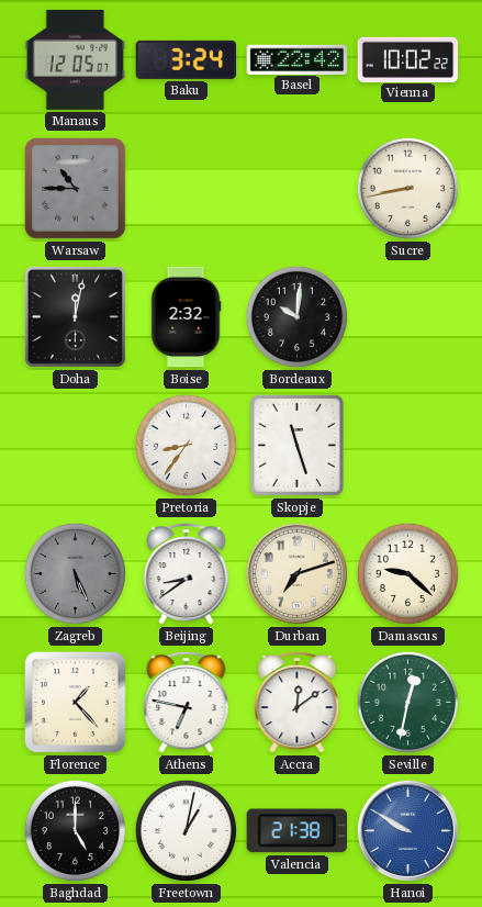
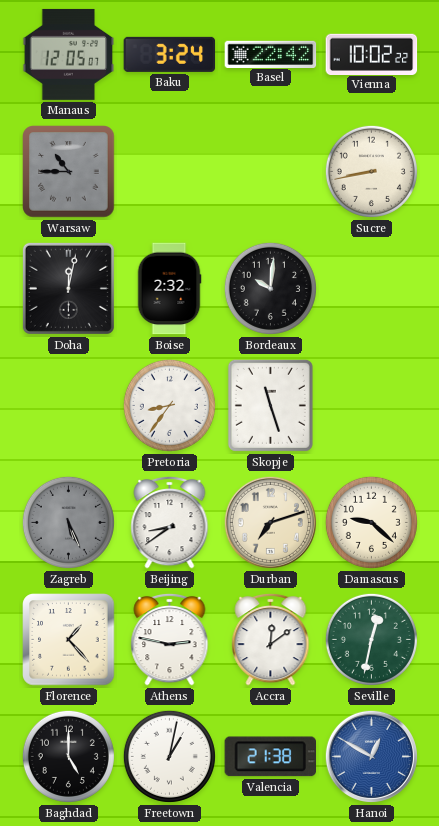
Athens: 6:47 -> 2:47 (170, 639)
Hanoi: 9:50 -> 12:50 (371, 756)
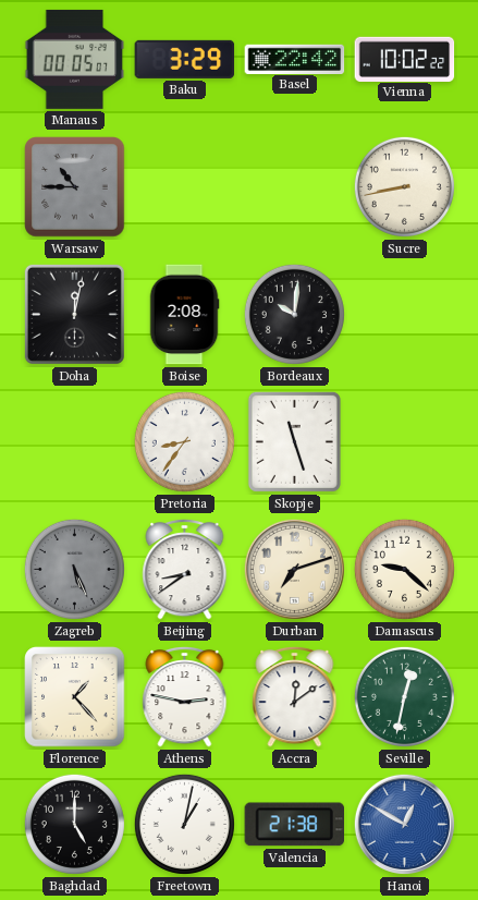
Manaus: 12:05 -> 00:05 (75, 59)
Baku: 3:24 -> 3:29 (185, 59)
Boise: 2:32 -> 2:08 (184, 315)
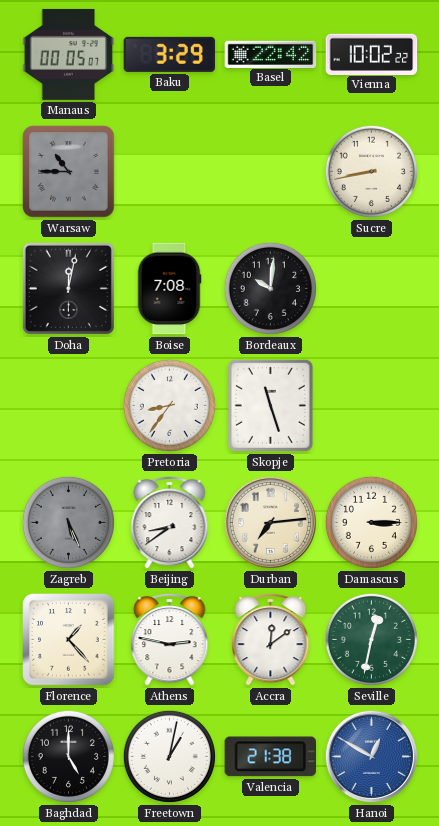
Boise: 2:08 -> 7:08 (169, 289)
Durban: 7:12 -> 7:14 (270, 522)
Damascus: 9:22 -> 3:15 (371, 522)
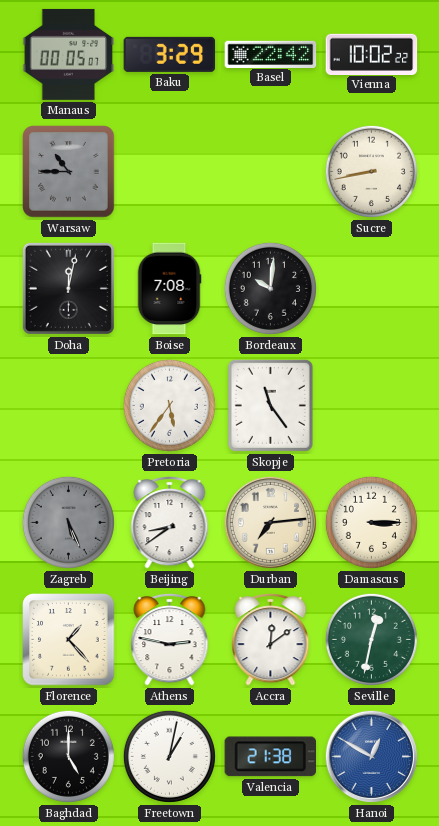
Pretoria: 8:36 -> 5:36 (169, 405)
Skopje: 11:27 -> 11:24 (270, 405)
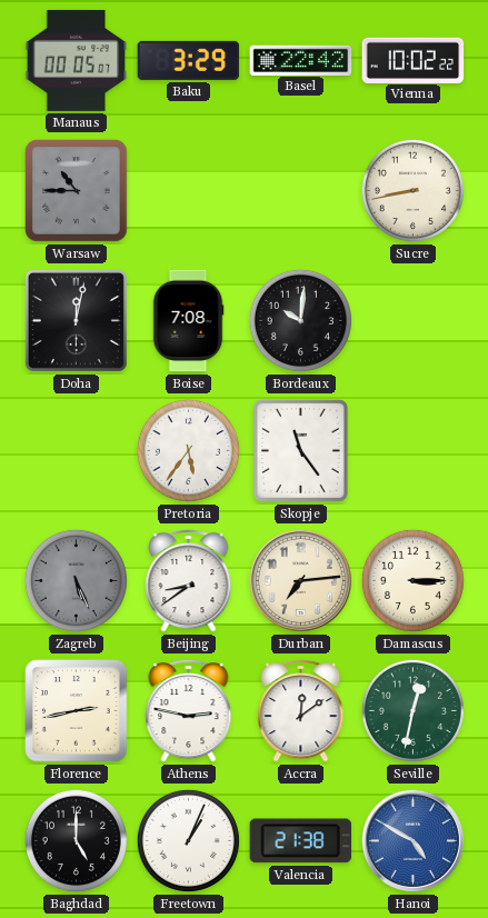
Florence: 1:23 -> 2:43 (77, 711)
Freetown: 1:02 -> 1:04 (188, 840)
Hanoi: 12:50 -> 4:50 (412, 840)
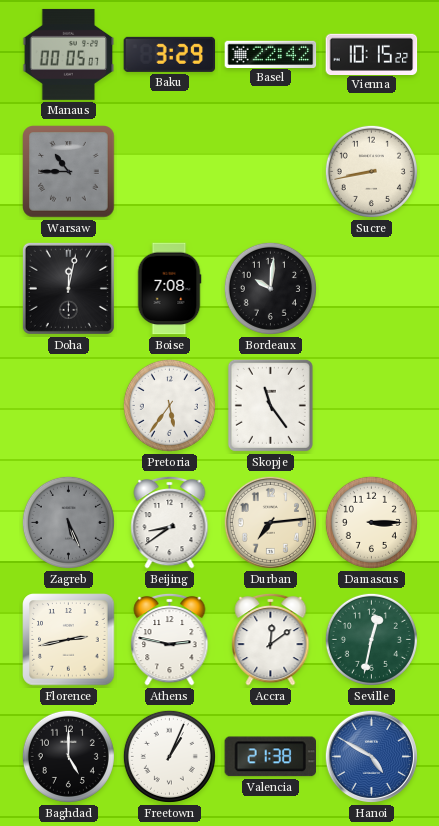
Vienna: 10:02 -> 10:15 (372, 54)
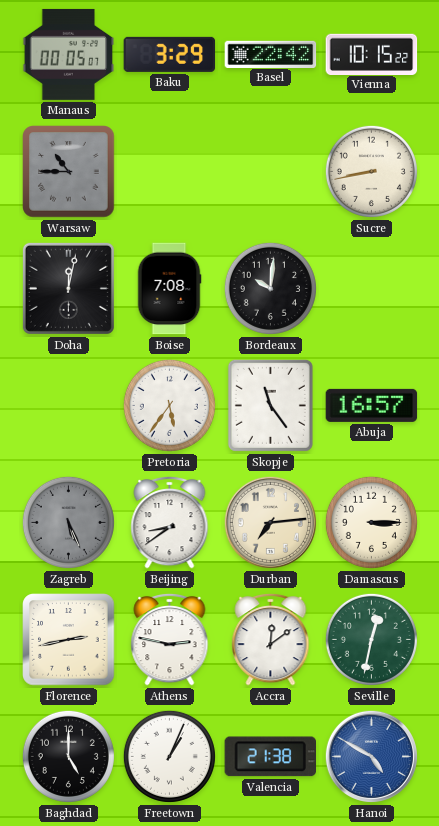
Abuja: none -> 16:57 (372, 405)
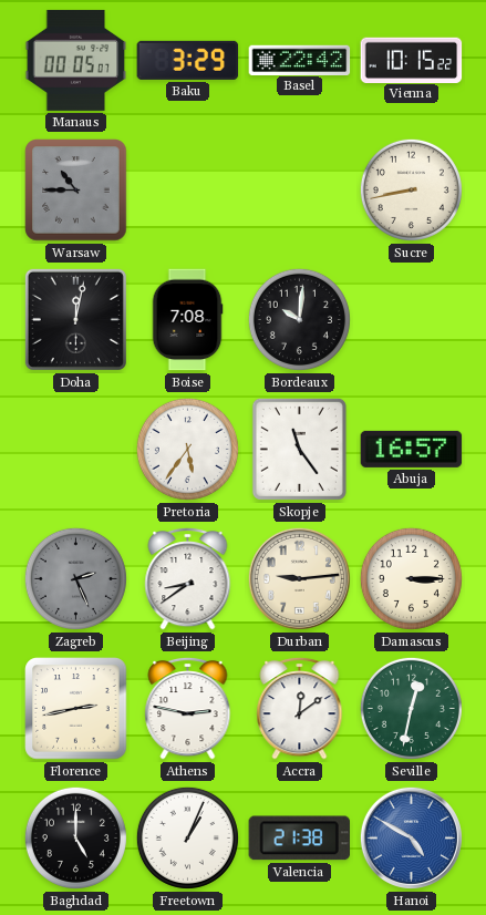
Zagreb: 5:26 -> 2:26 (75, 578)
Durban: 7:14 -> 9:14 (299, 578)
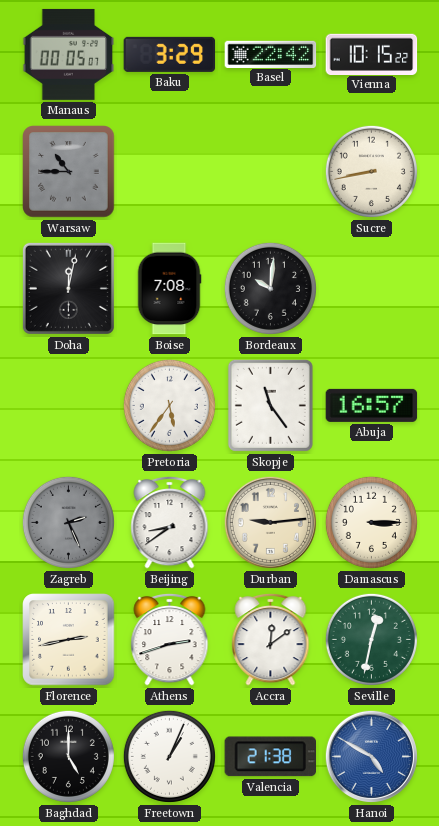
Athens: 2:47 -> 2:42 (170, 639)
